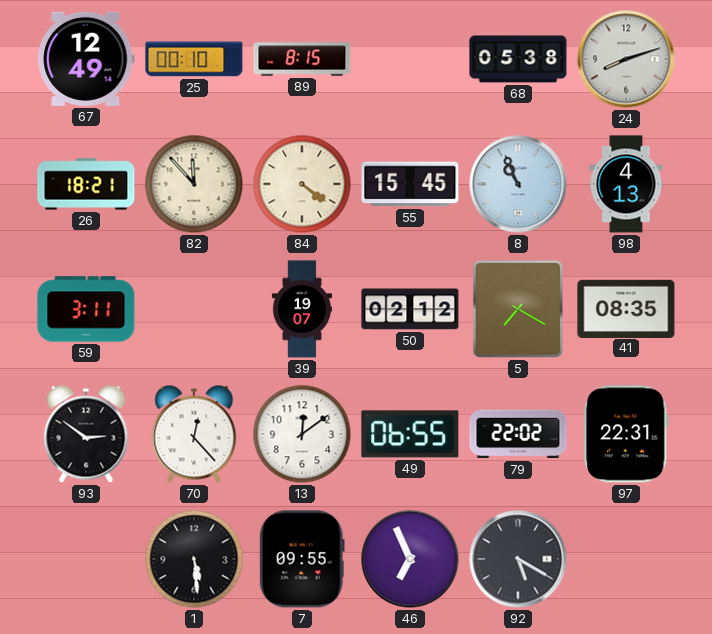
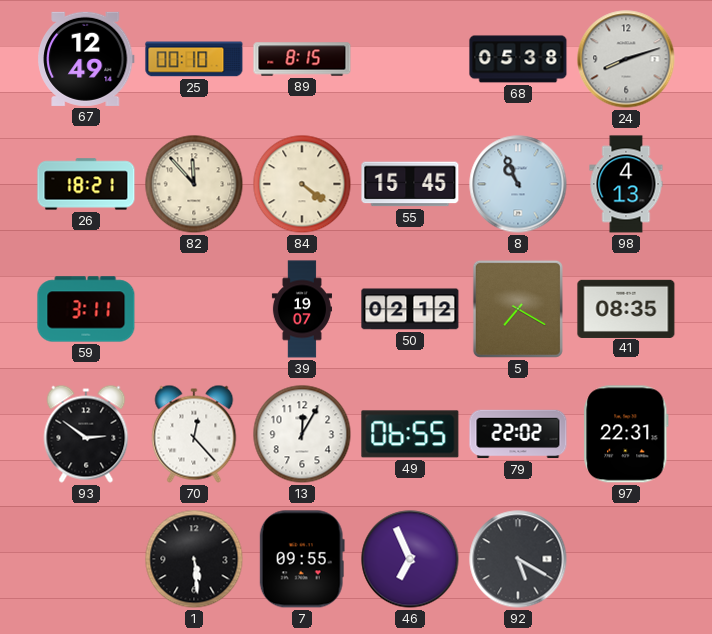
13: 12:09 -> 12:05 (302, 434)
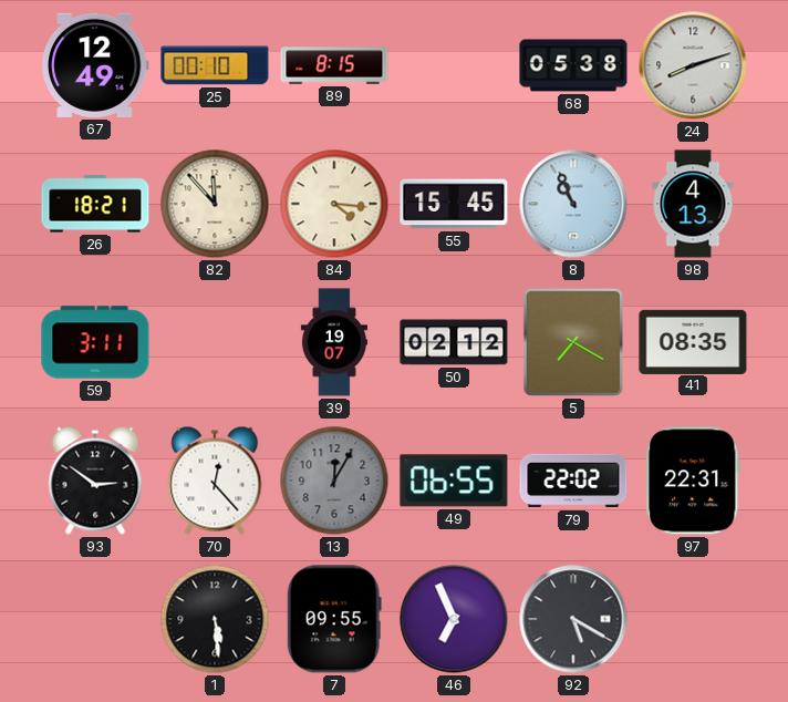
84: 4:21 -> 4:16 (334, 204)
13 dial: white -> grey (334, 481)
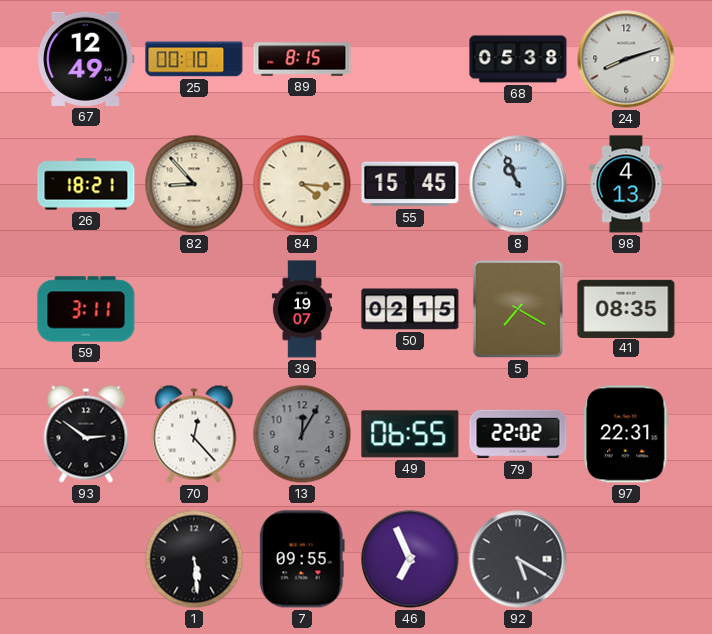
82: 11:53 -> 8:53 (194, 184)
50: 02:12 -> 02:15 (410, 309)
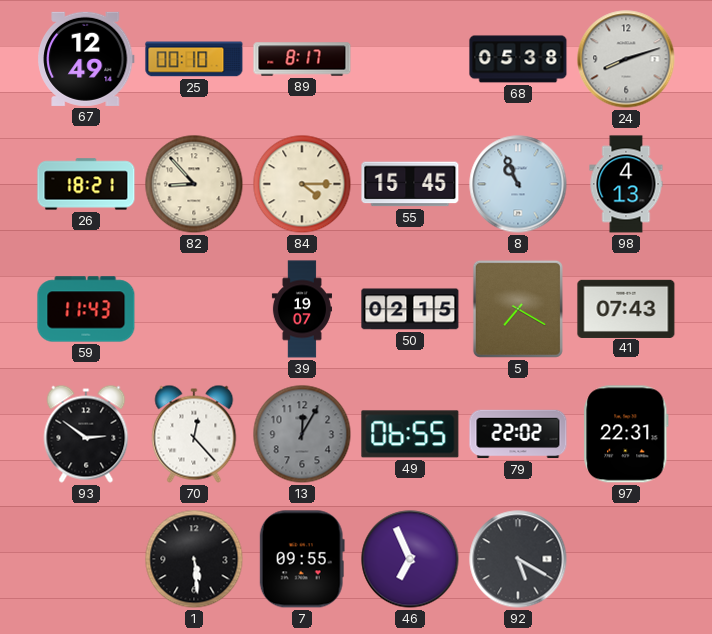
89: 8:15 -> 8:17 (302, 59)
84: 4:16 -> 4:15 (302, 184)
59: 3:11 -> 11:43 (86, 309)
41: 08:35 -> 07:43 (626, 308)
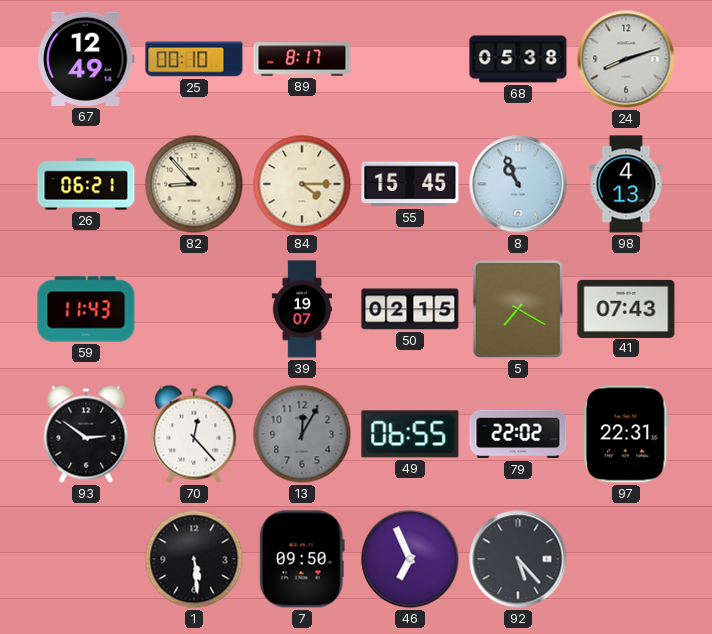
26: 18:21 -> 06:21 (86, 184)
7: 09:55 -> 09:50 (302, 559)
92: 5:20 -> 5:23 (518, 559)
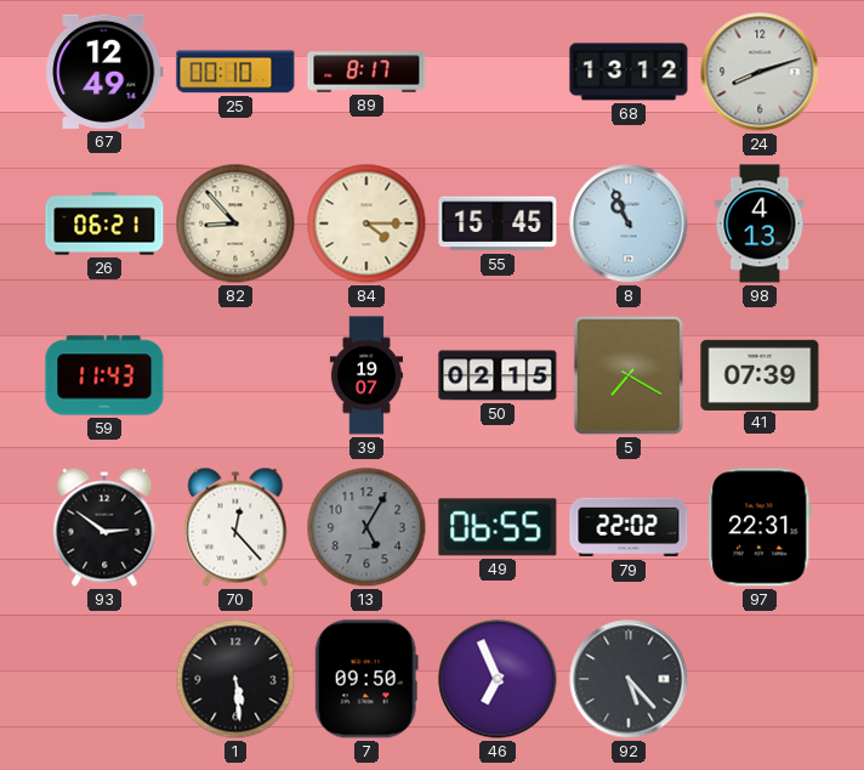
68: 05:38 -> 13:12 (629, 72)
41: 07:43 -> 07:39 (760, 374)
13: 12:05 -> 5:05 (366, 527)
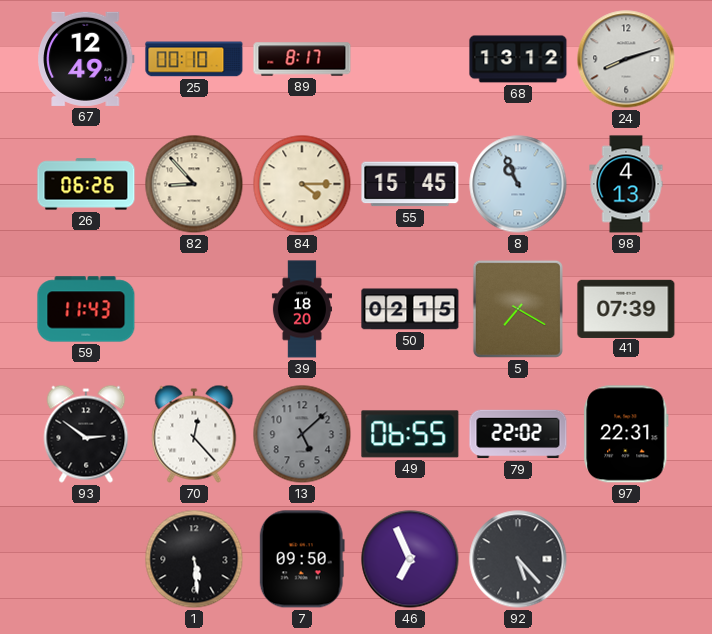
26: 06:21 -> 06:26 (86, 184)
39: 19:07 -> 18:20 (302, 309)
13: 5:05 -> 5:08 (302, 434)
